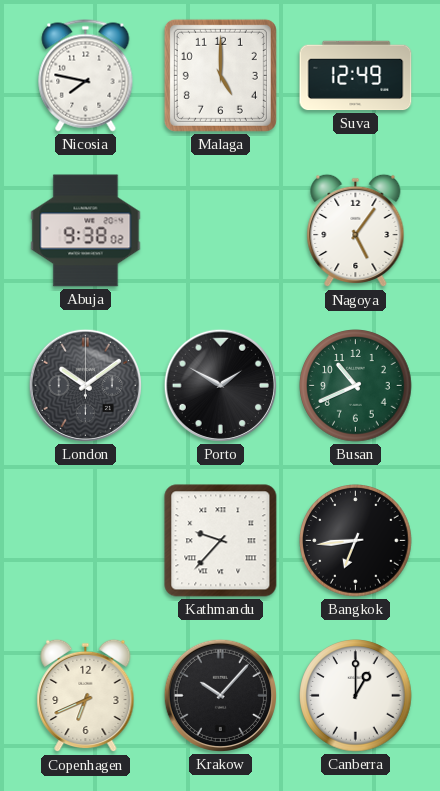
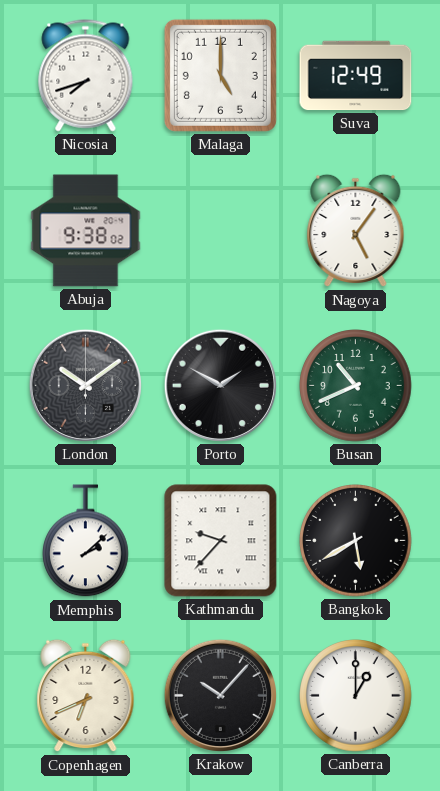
Nicosia: 7:47 -> 7:42 (86, 76)
Memphis: none -> 2:08 (86, 541)
Bangkok: 6:44 -> 5:40 (356, 541)
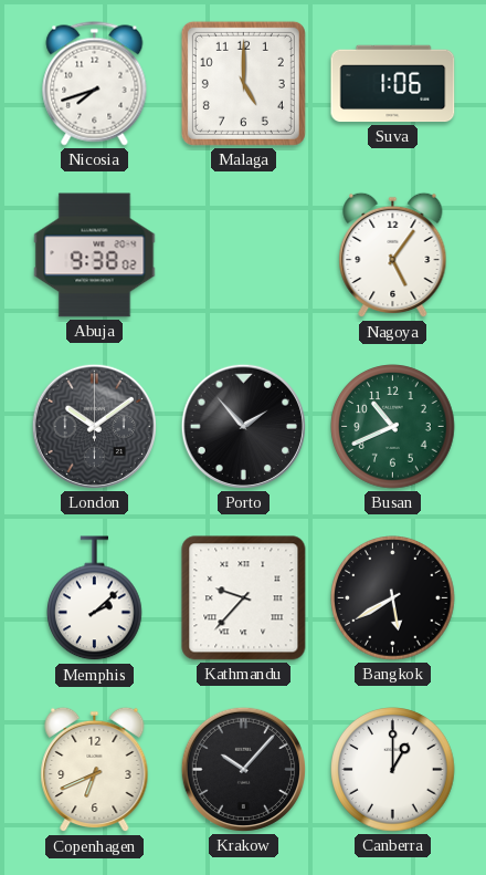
Suva: 12:49 -> 1:06 (393, 84)
Porto: 1:50 -> 1:53 (243, 426)
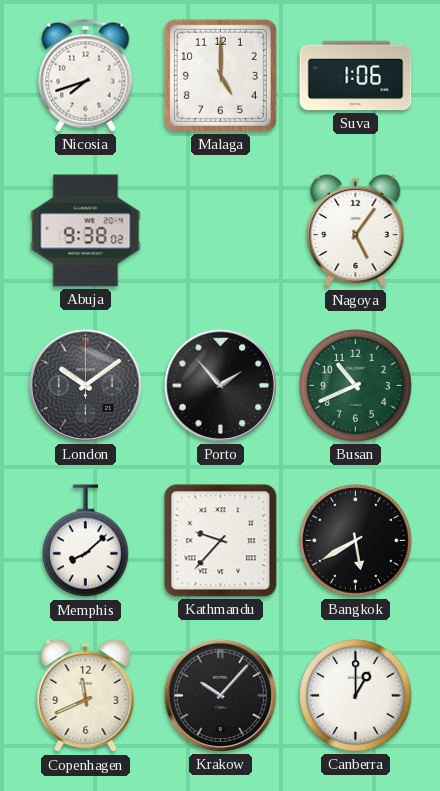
Memphis: 2:08 -> 8:08 (86, 541)
Copenhagen: 6:41 -> 11:41 (86, 696)
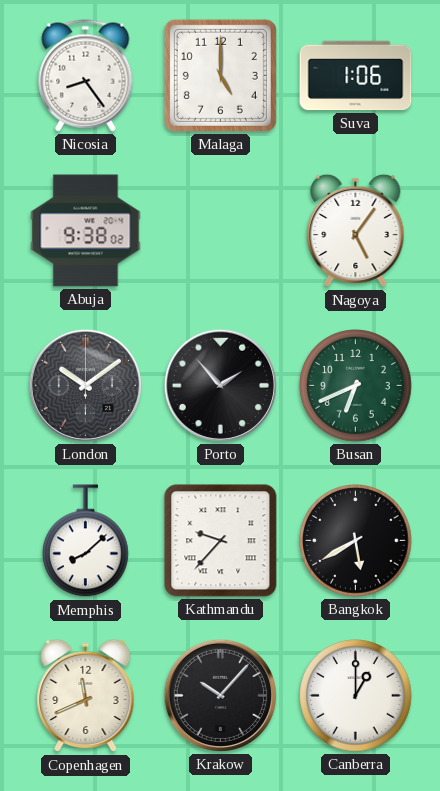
Nicosia: 7:42 -> 8:24 (86, 76)
Busan: 10:41 -> 6:41 (356, 386)
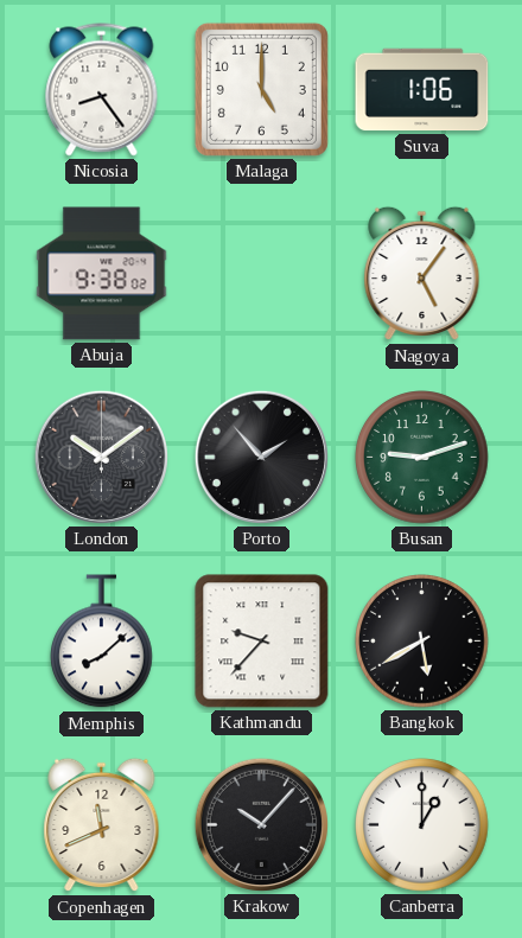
Busan: 6:41 -> 9:12 (422, 458)
